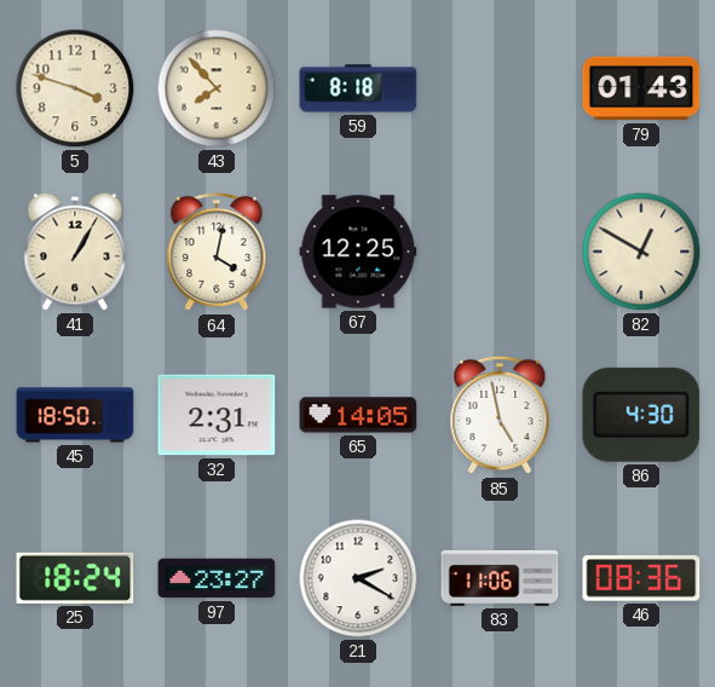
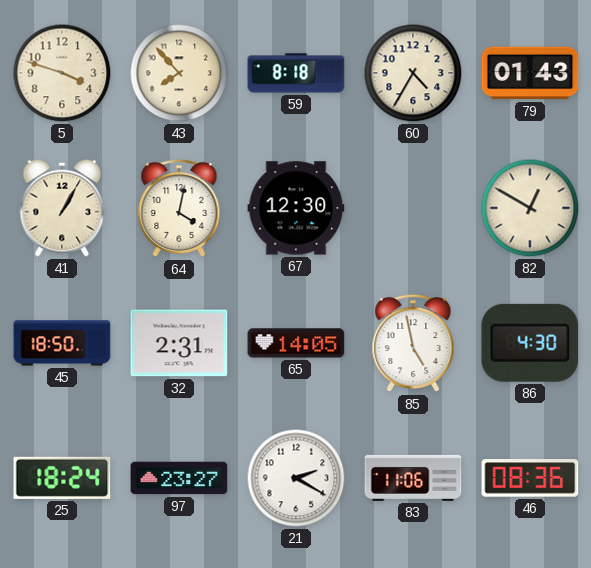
60: none -> 4:35 (413, 73)
67: 12:25 -> 12:30 (296, 208)
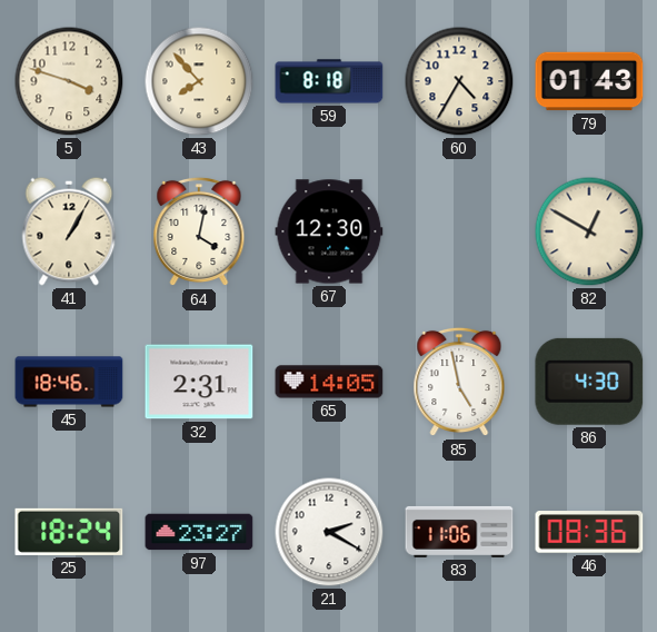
45: 18:50 -> 18:46 (69, 382)
